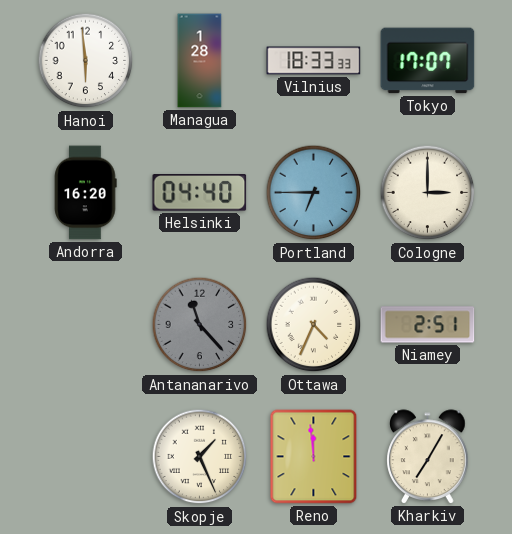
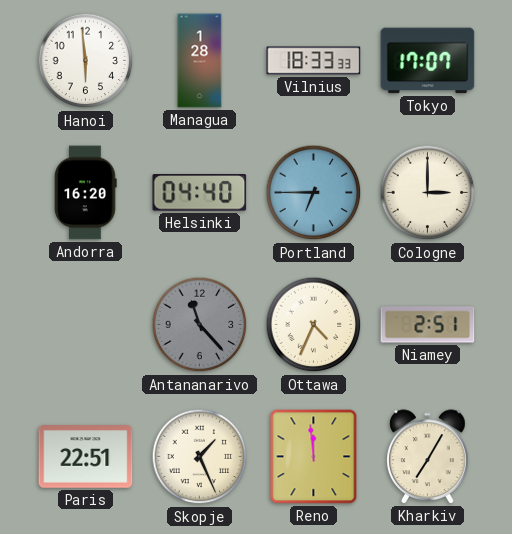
Paris: none -> 22:51 (86, 457)
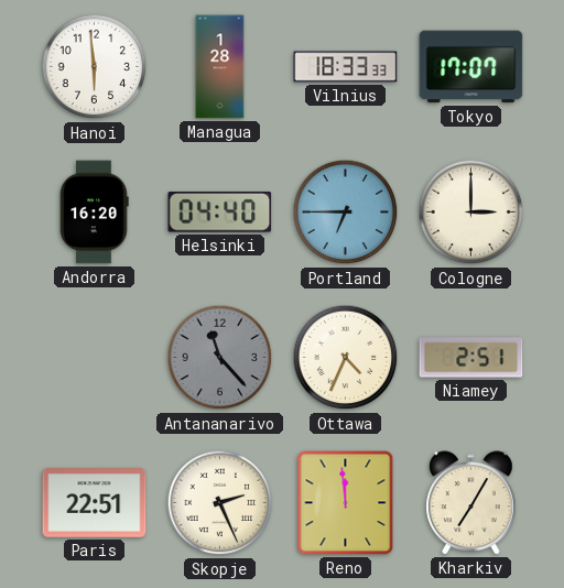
Skopje: 1:26 -> 2:26 (220, 503)
